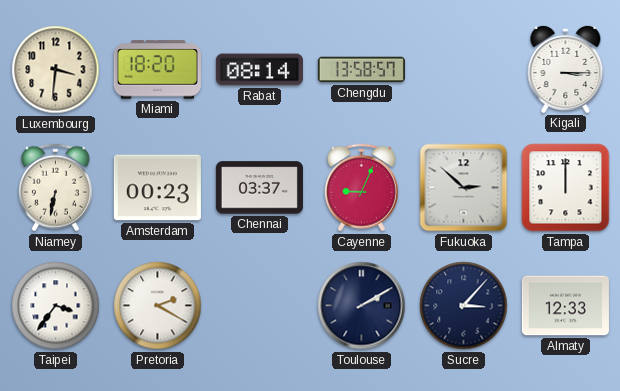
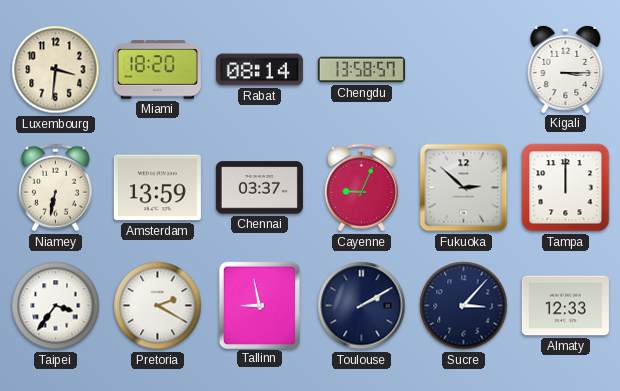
Amsterdam: 00:23 -> 13:59 (157, 188)
Tallinn: none -> 8:58 (259, 305)
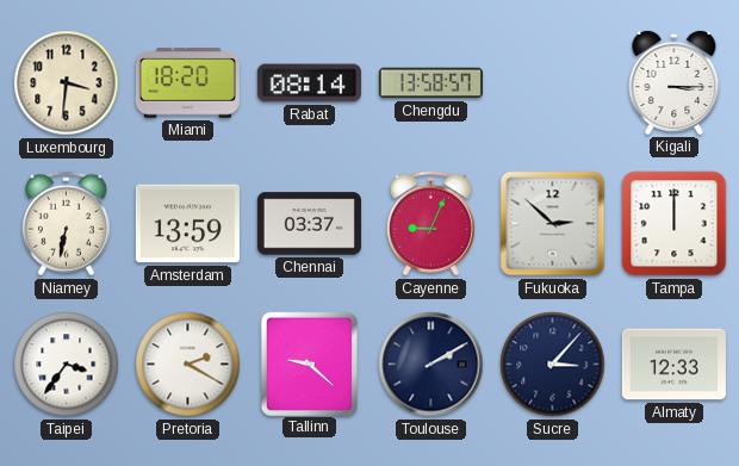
Tallinn: 8:58 -> 9:22 (309, 364)
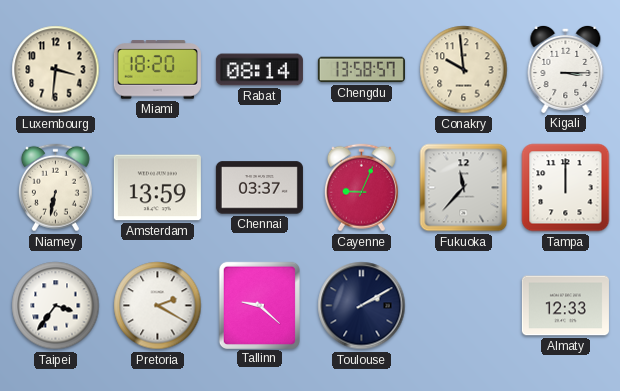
Conakry: none -> 9:59 (464, 70)
Fukuoka: 2:52 -> 11:37 (464, 188)
Sucre: 3:07 -> none (553, 365)
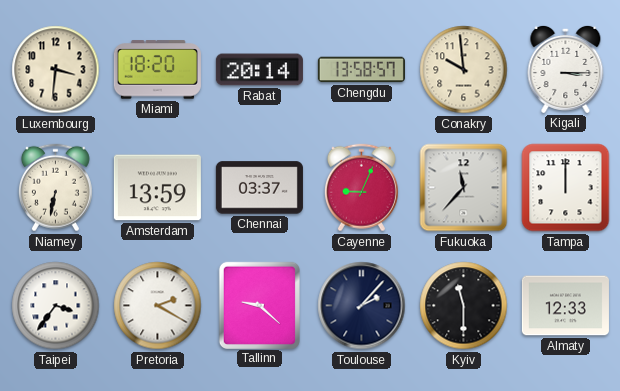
Rabat: 08:14 -> 20:14 (259, 70)
Toulouse: 2:10 -> 2:07 (362, 306)
Kyiv: none -> 11:30 (464, 306)
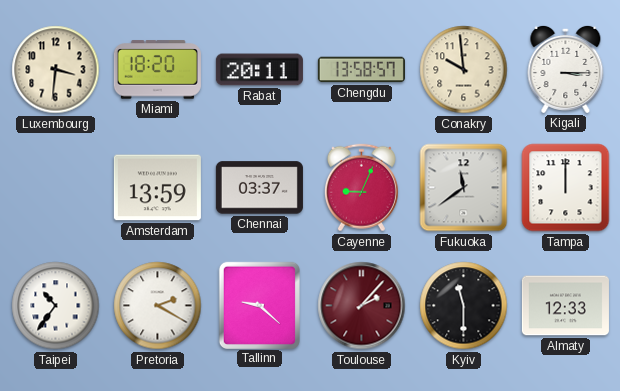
Rabat: 20:14 -> 20:11 (259, 70)
Niamey: 6:32 -> none (55, 188)
Fukuoka: 11:37 -> 11:39 (464, 188)
Taipei: 3:36 -> 10:36 (56, 306)
Toulouse dial: navy -> burgundy (362, 306)
